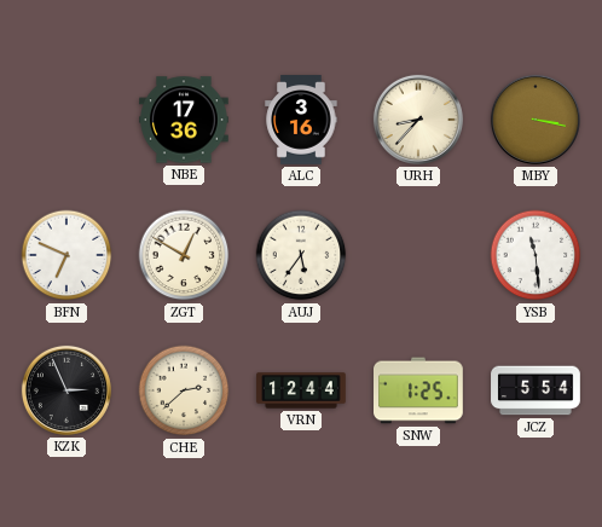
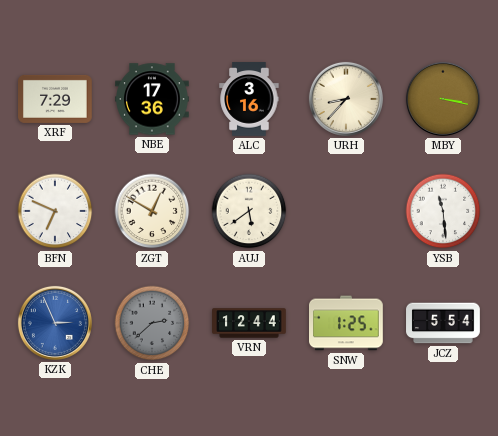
XRF: none -> 7:29 (55, 99)
AUJ: 5:36 -> 5:39 (249, 211)
KZK dial: black -> blue (55, 323)
CHE dial: cream -> grey (152, 323)
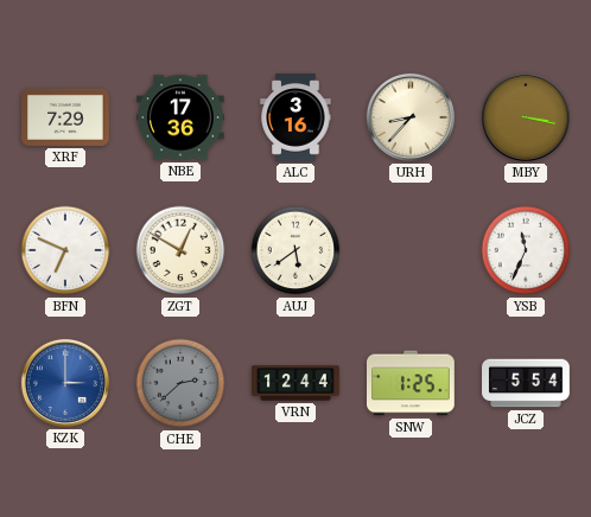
YSB: 11:29 -> 11:34 (526, 250)
KZK: 2:56 -> 3:00 (65, 383)
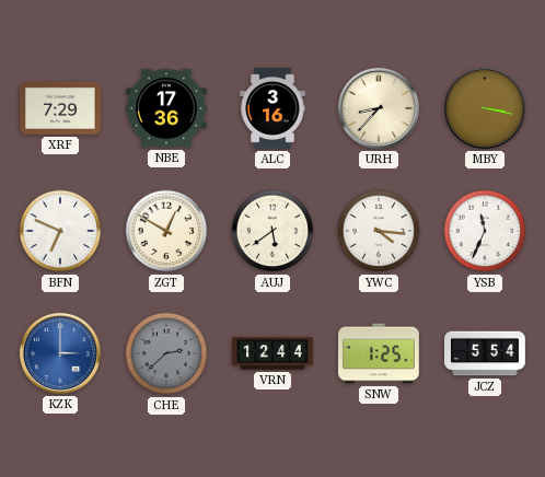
YWC: none -> 4:16 (379, 231)
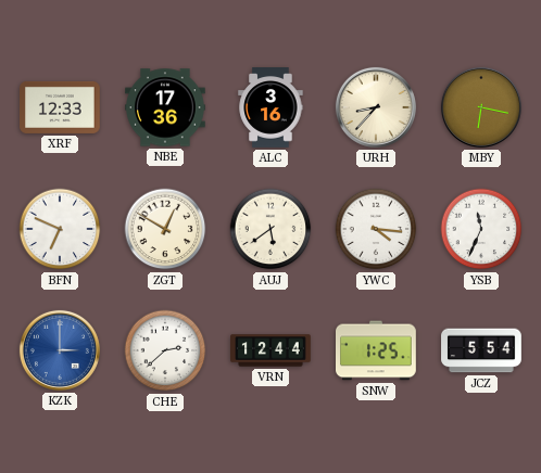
XRF: 7:29 -> 12:33 (60, 107)
MBY: 3:17 -> 6:17 (481, 107)
CHE dial: grey -> white (165, 350)
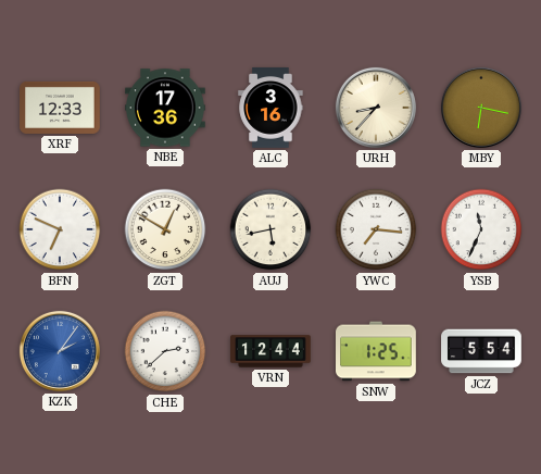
AUJ: 5:39 -> 5:43 (270, 229)
YWC: 4:16 -> 7:16 (376, 229)
KZK: 3:00 -> 2:06 (60, 351)
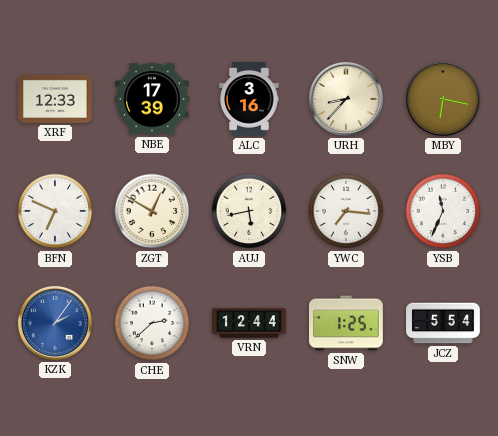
NBE: 17:36 -> 17:39 (152, 99)
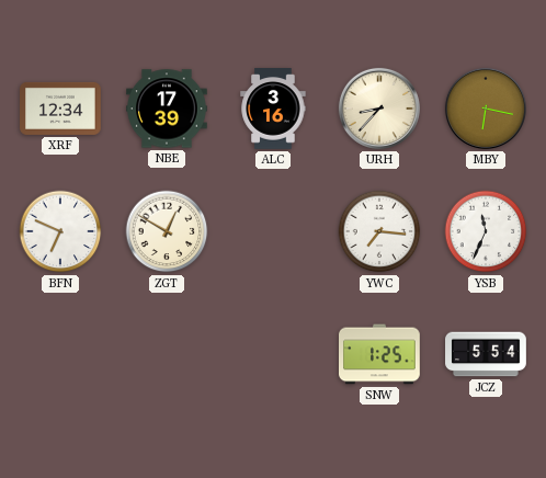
XRF: 12:33 -> 12:34 (60, 109)
AUJ: 5:43 -> none (249, 211)
KZK: 2:06 -> none (55, 323)
CHE: 2:38 -> none (152, 323)
VRN: 12:44 -> none (249, 323)
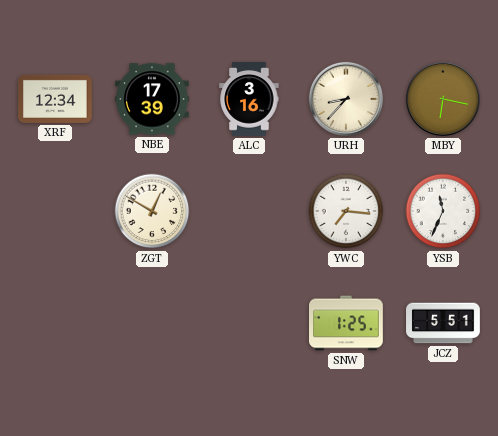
BFN: 6:49 -> none (60, 231)
JCZ: 5:54 -> 5:51 (443, 323)
